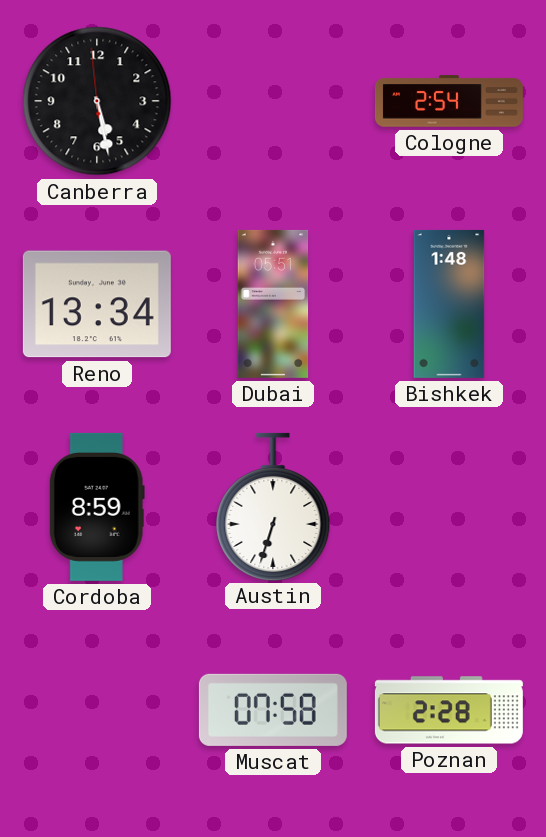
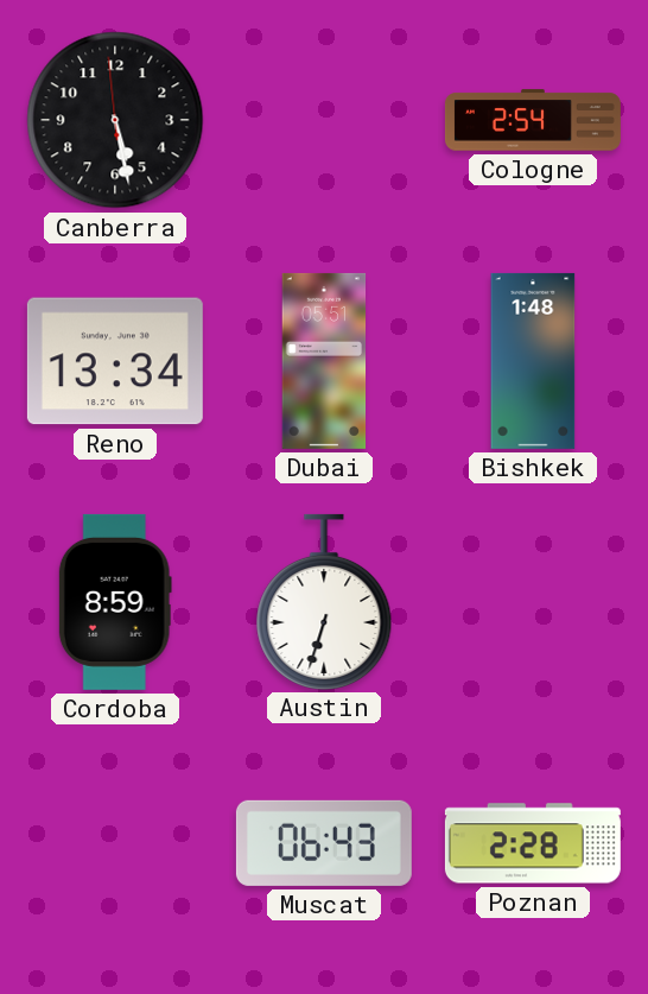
Muscat: 07:58 -> 06:43 (324, 843)
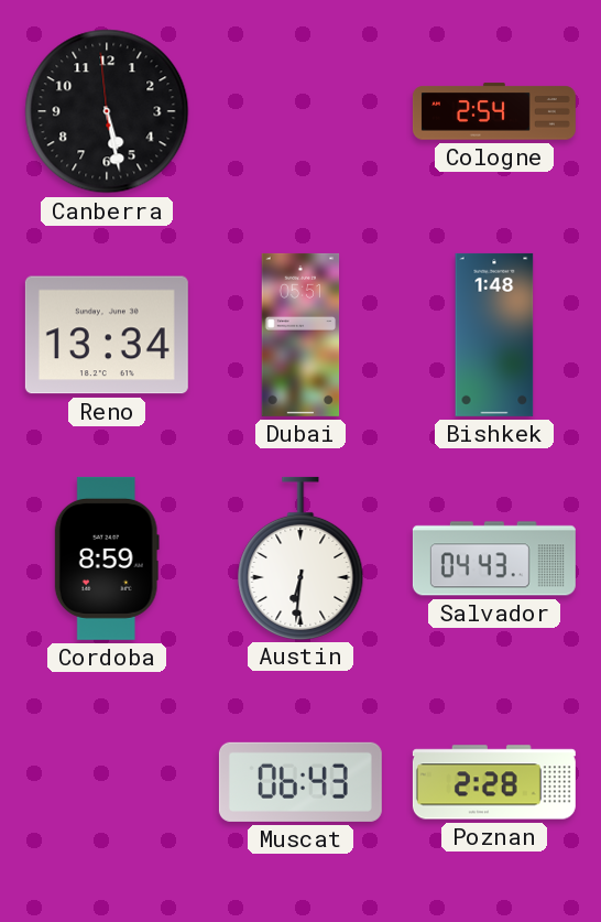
Austin: 6:33 -> 6:31 (300, 557)
Salvador: none -> 04:43 (494, 558)
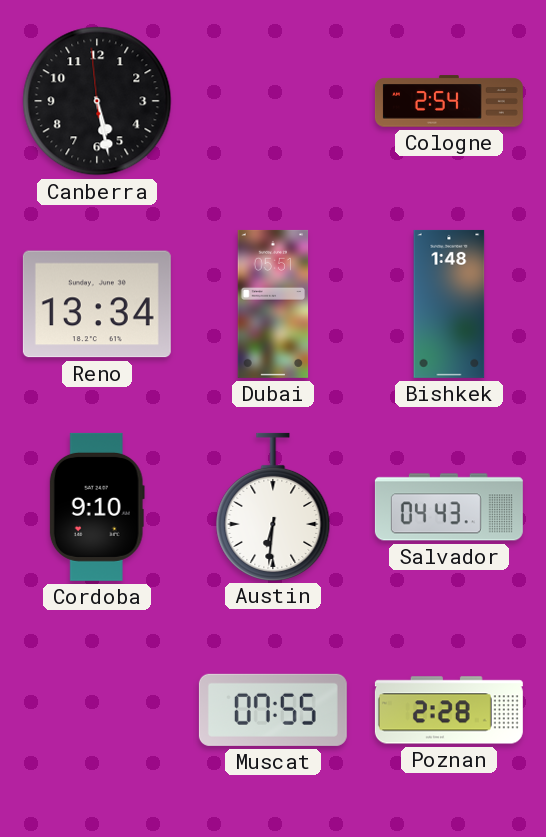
Cordoba: 8:59 -> 9:10 (97, 507)
Muscat: 06:43 -> 07:55 (273, 710)
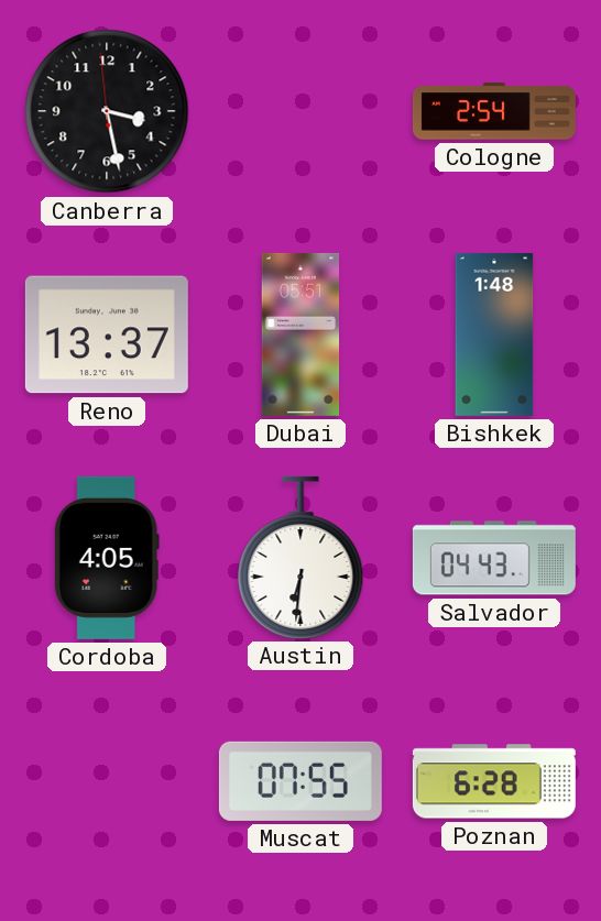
Canberra: 5:27 -> 3:27 (107, 111)
Reno: 13:34 -> 13:37 (107, 335)
Cordoba: 9:10 -> 4:05 (107, 558)
Poznan: 2:28 -> 6:28 (494, 781)
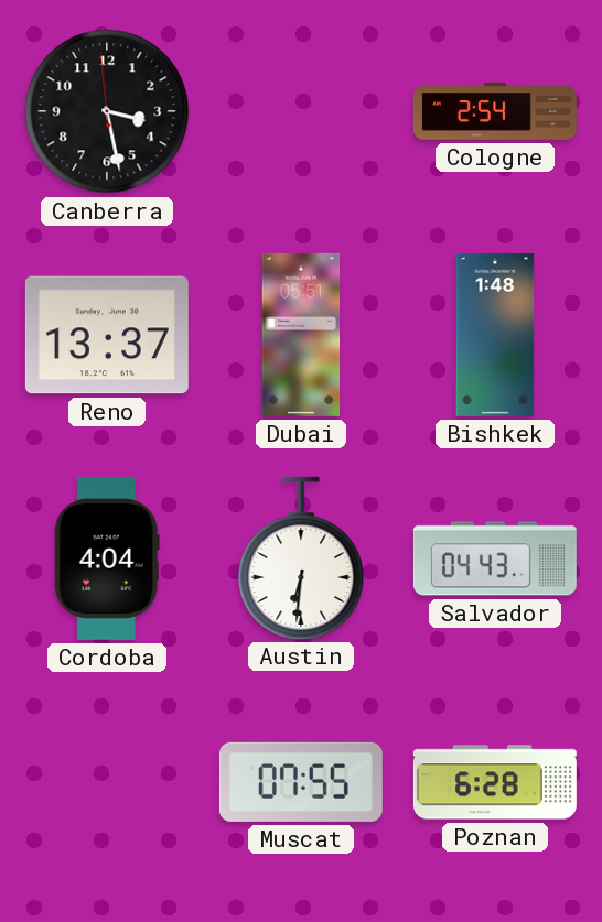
Cordoba: 4:05 -> 4:04 (107, 558)
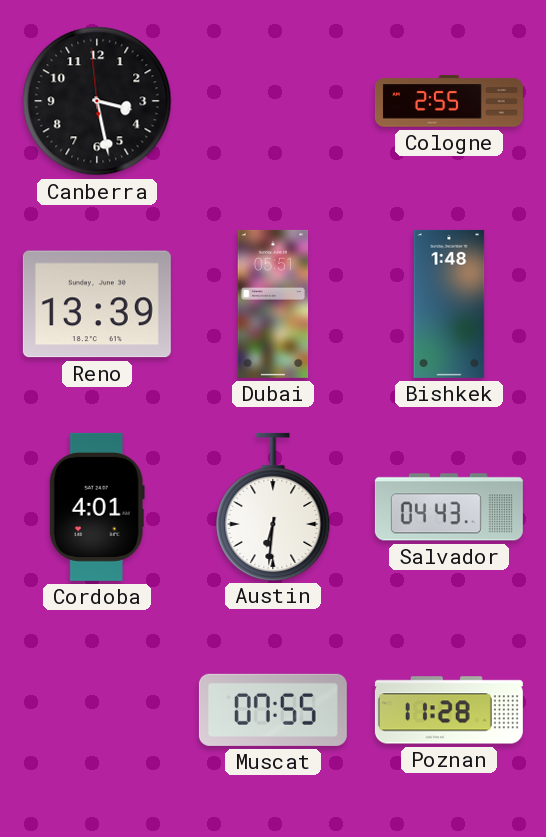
Cologne: 2:54 -> 2:55 (449, 101)
Reno: 13:37 -> 13:39 (97, 304)
Cordoba: 4:04 -> 4:01 (97, 507)
Poznan: 6:28 -> 11:28 (449, 710)
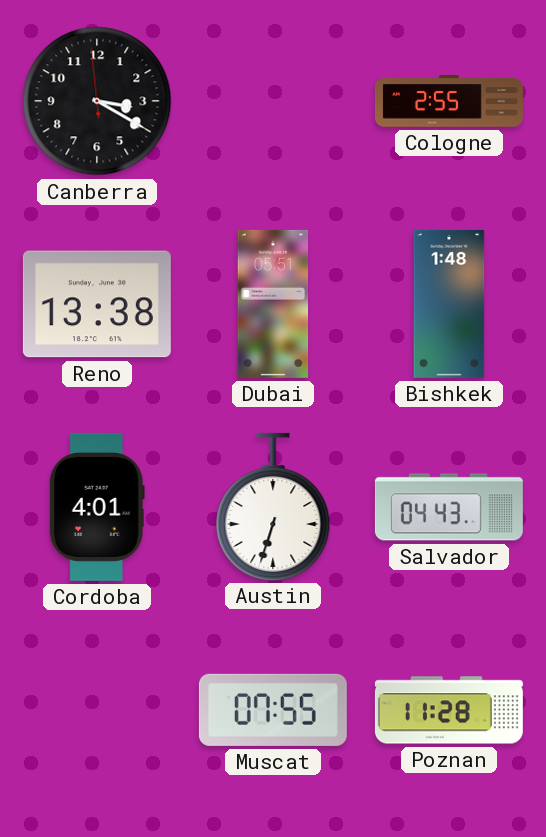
Canberra: 3:27 -> 3:19 (97, 101)
Reno: 13:39 -> 13:38 (97, 304)
Austin: 6:31 -> 6:33 (273, 506)
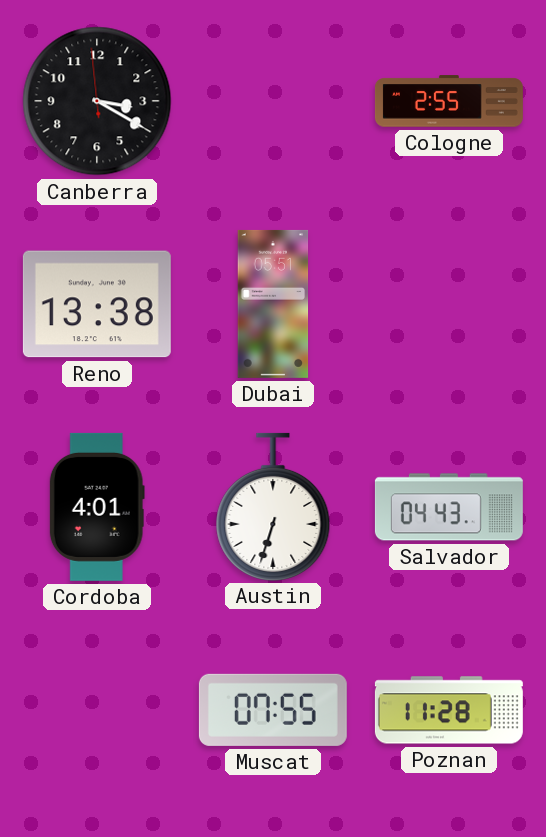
Bishkek: 1:48 -> none (449, 304)
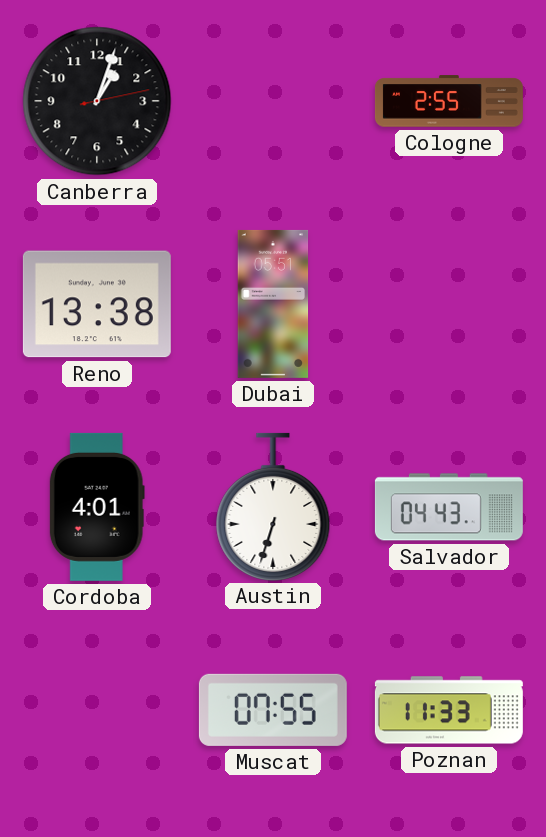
Canberra: 3:19 -> 1:03 (97, 101)
Poznan: 11:28 -> 11:33 (449, 710)
